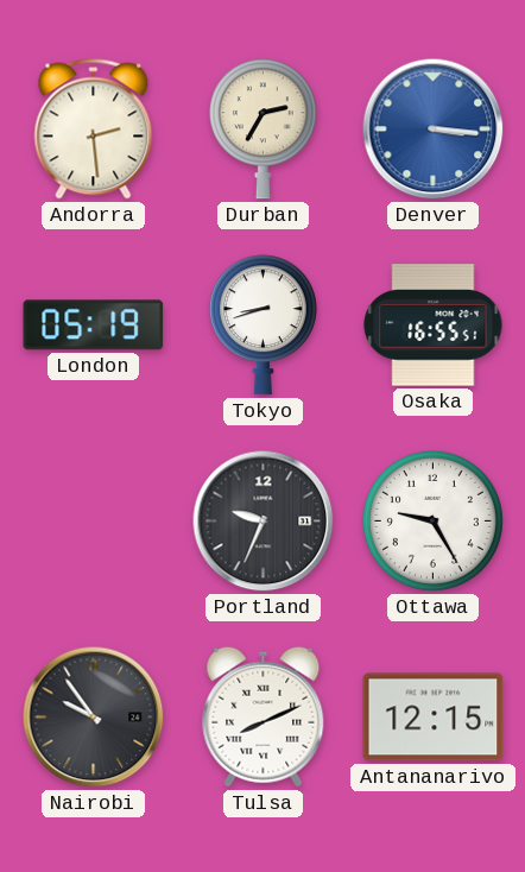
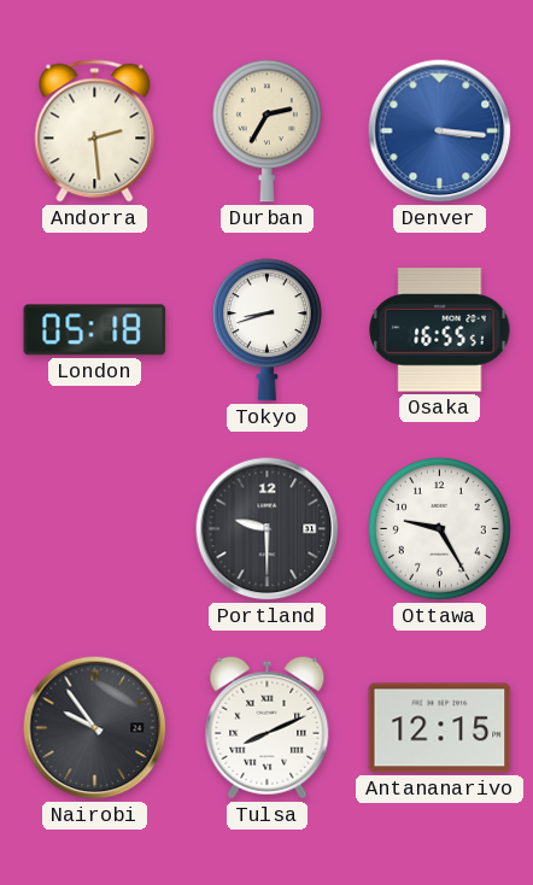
London: 05:19 -> 05:18 (95, 330)
Portland: 9:34 -> 9:30 (268, 529)
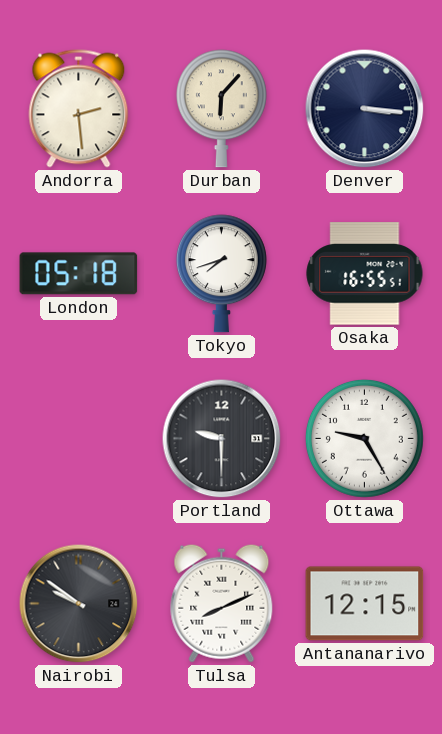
Durban: 2:35 -> 6:07 (221, 109)
Denver dial: blue -> navy (365, 109)
Tokyo: 8:42 -> 7:42 (221, 274)
Nairobi: 9:54 -> 9:51 (79, 604)
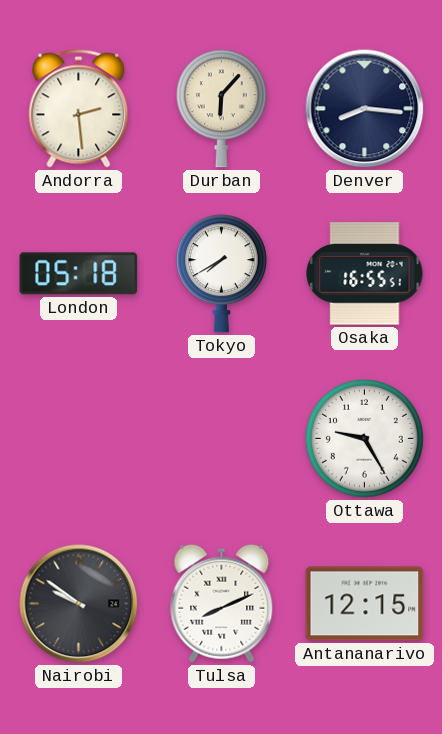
Denver: 3:16 -> 8:16 (365, 109)
Tokyo: 7:42 -> 7:40 (221, 274)
Portland: 9:30 -> none (222, 439)
